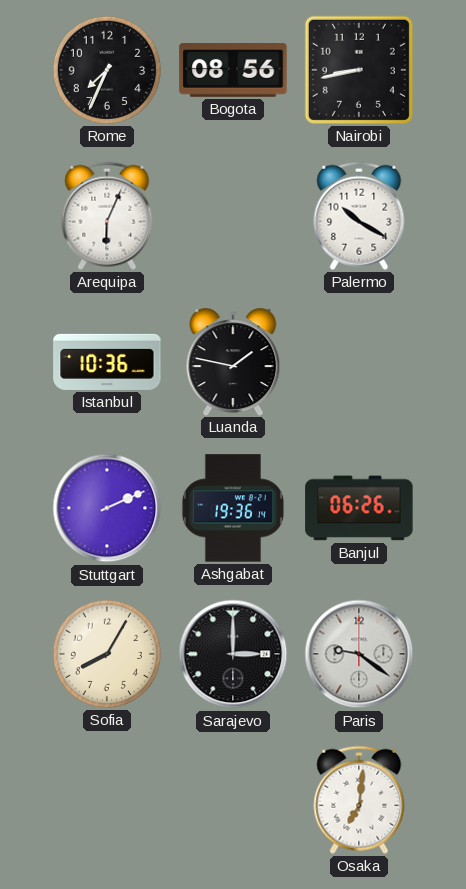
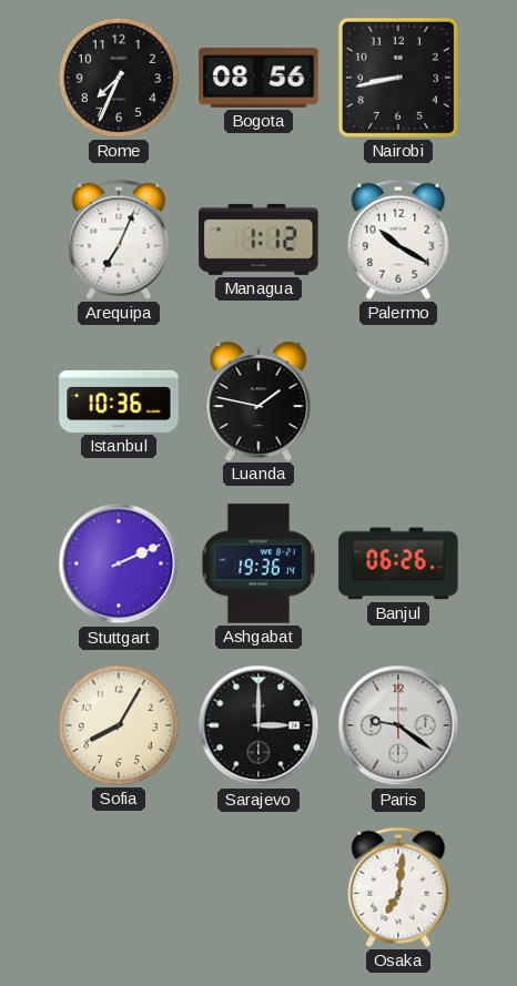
Arequipa: 6:04 -> 7:04 (119, 240)
Managua: none -> 1:12 (258, 240)
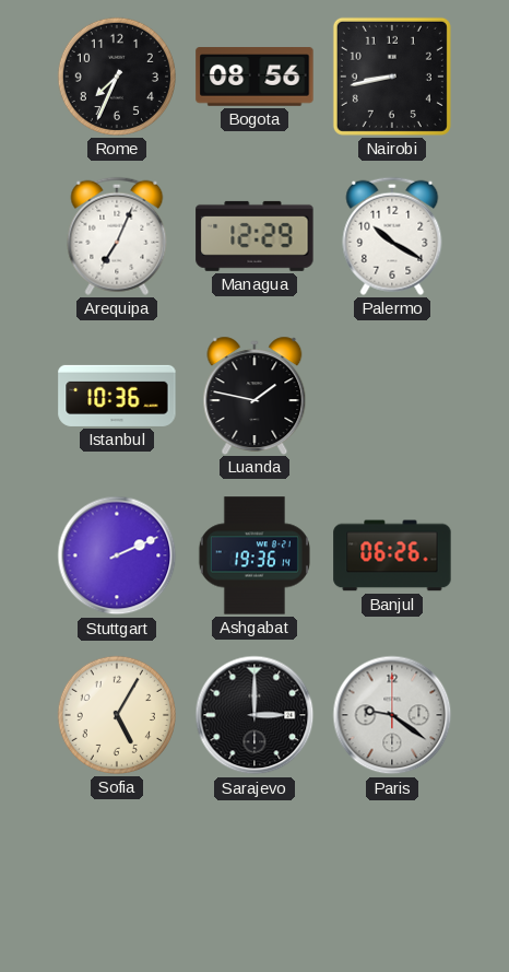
Managua: 1:12 -> 12:29 (254, 236)
Sofia: 8:05 -> 5:05 (117, 715)
Osaka: 7:01 -> none (398, 887)
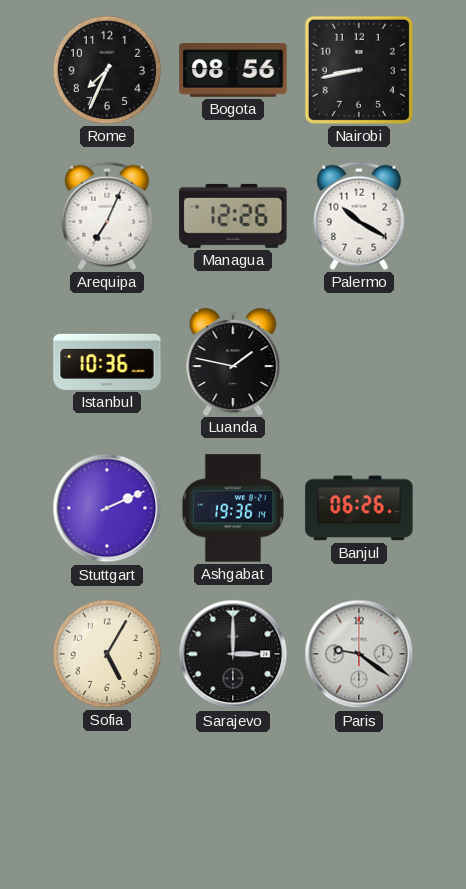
Managua: 12:29 -> 12:26 (233, 216)
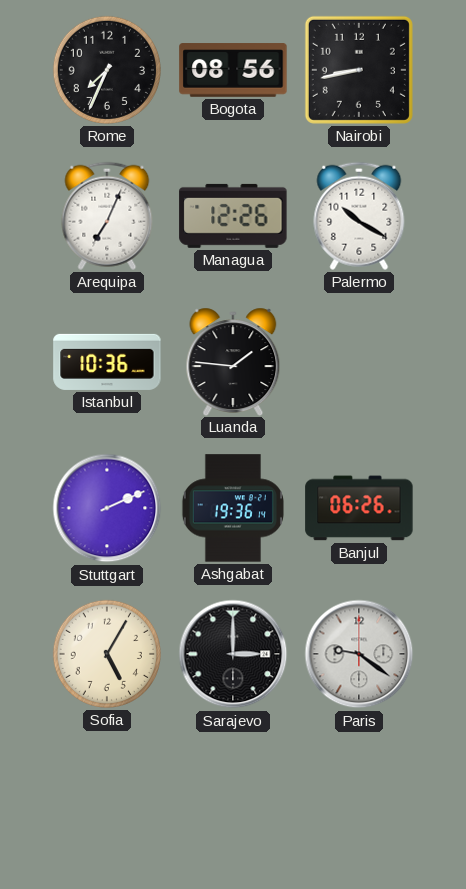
Luanda: 1:47 -> 1:46 (233, 361)
